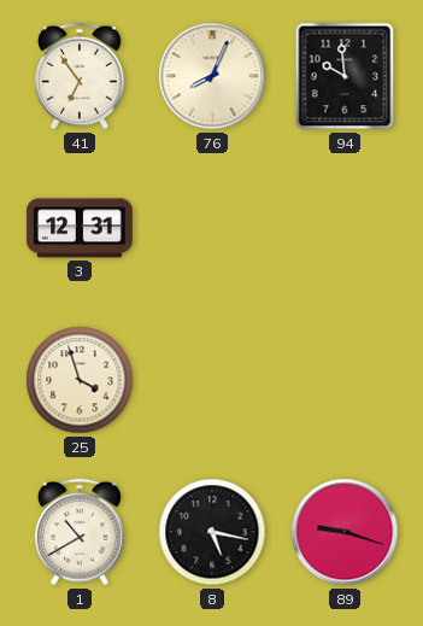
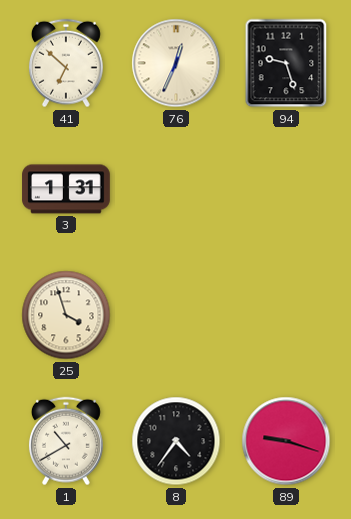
41: 6:54 -> 6:52 (66, 63)
76: 8:04 -> 12:34 (176, 63)
94: 9:59 -> 9:27 (286, 63)
3: 12:31 -> 1:31 (66, 189)
8: 5:17 -> 4:36 (176, 441)
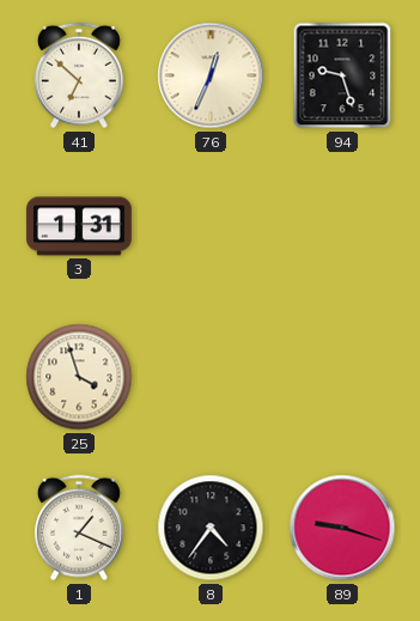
1: 10:40 -> 1:19 (79, 528)
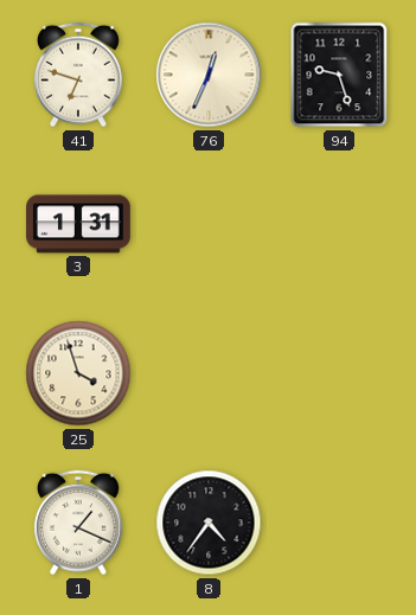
41: 6:52 -> 6:48 (78, 75)
89: 9:18 -> none (342, 528)
